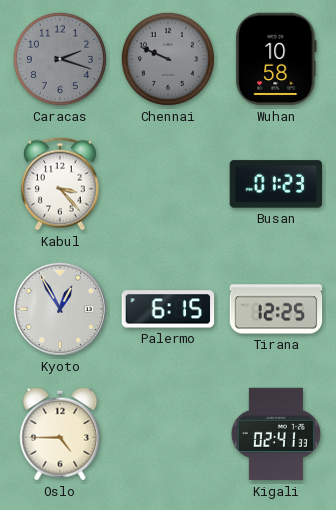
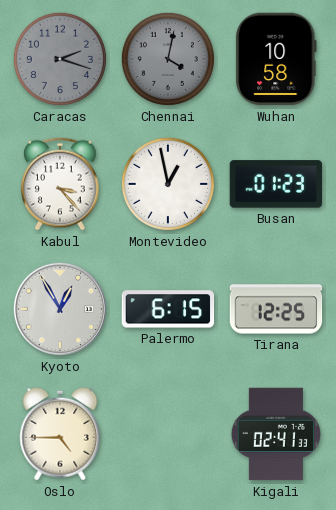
Chennai: 9:49 -> 4:02 (168, 59)
Montevideo: none -> 12:58 (168, 184)
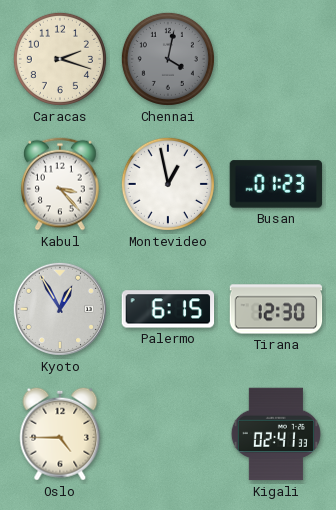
Caracas dial: grey -> cream (60, 59)
Wuhan: 10:58 -> none (276, 59)
Tirana: 12:25 -> 12:30 (276, 309)
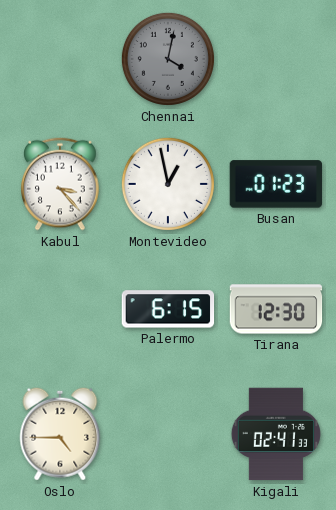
Caracas: 2:18 -> none (60, 59)
Kyoto: 12:55 -> none (60, 309)
